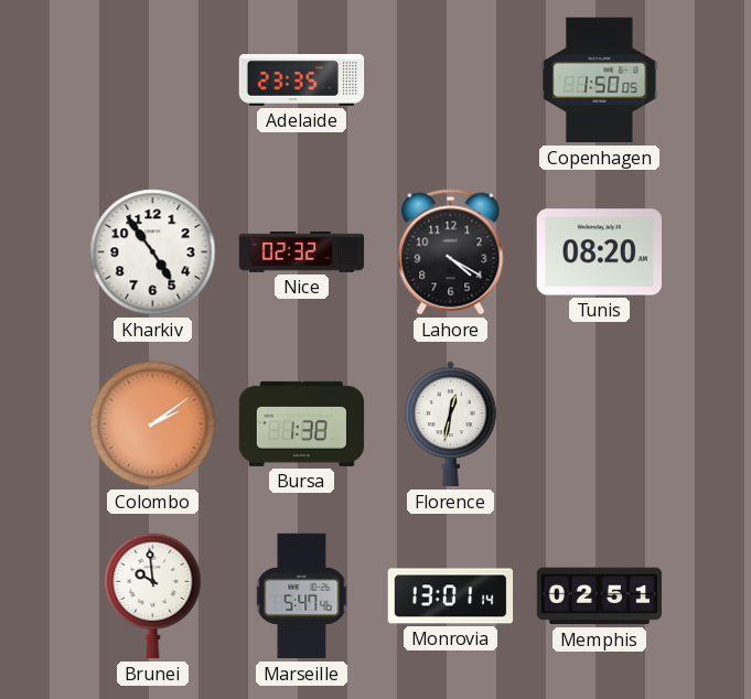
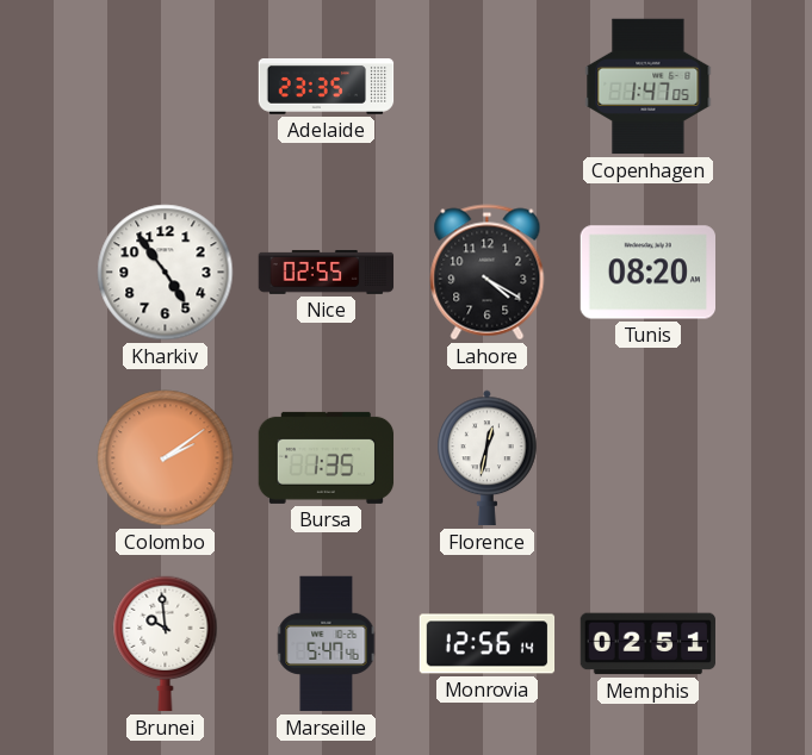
Copenhagen: 1:50 -> 1:47 (649, 87)
Nice: 02:32 -> 02:55 (327, 272)
Bursa: 1:38 -> 1:35 (327, 457)
Monrovia: 13:01 -> 12:56 (488, 644)
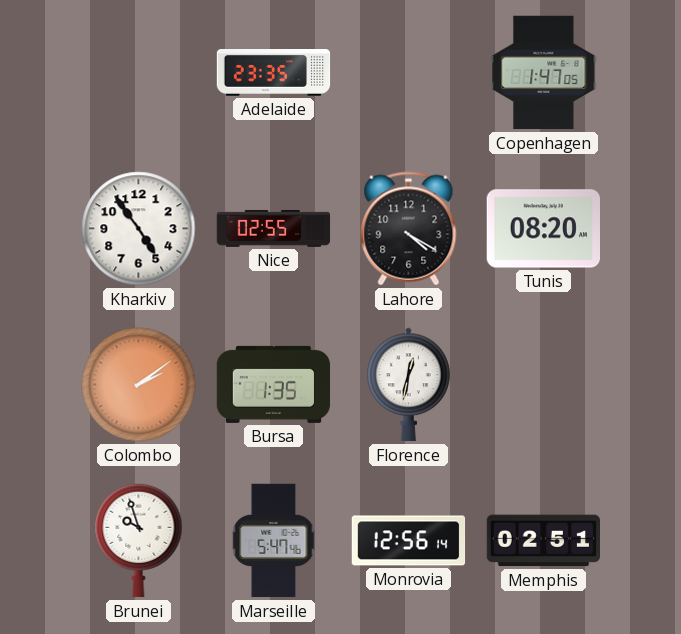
Brunei: 9:59 -> 9:57 (139, 541)
